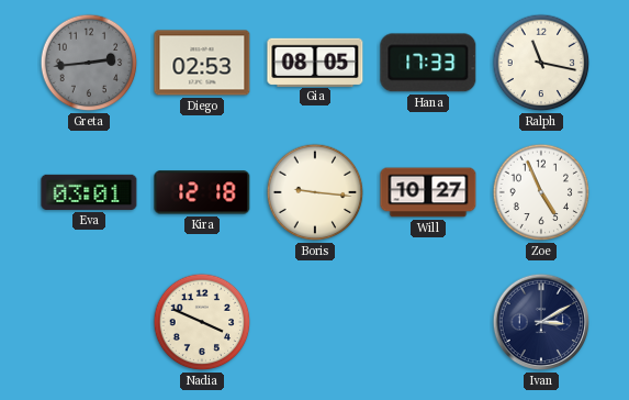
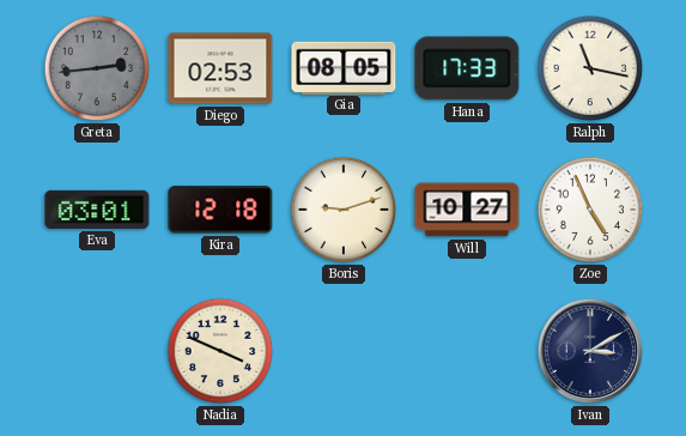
Boris: 9:16 -> 9:12 (344, 210)
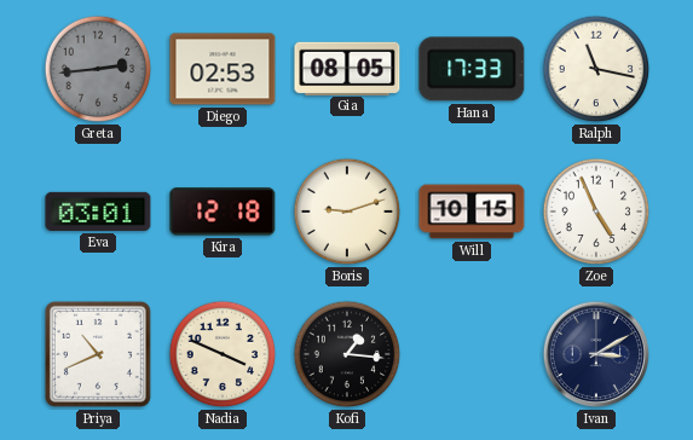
Will: 10:27 -> 10:15 (472, 212)
Priya: none -> 10:41 (98, 354)
Kofi: none -> 1:16 (347, 354)
